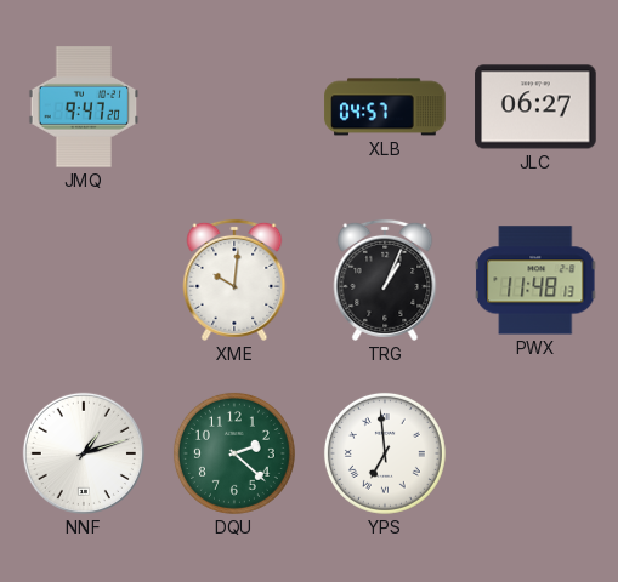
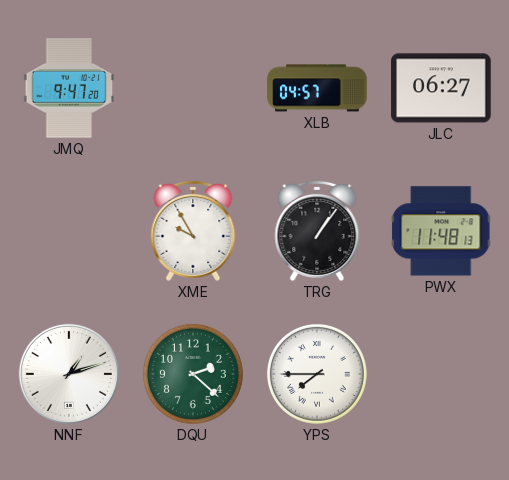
XME: 10:01 -> 9:55 (193, 231)
TRG: 1:04 -> 1:06 (317, 231)
YPS: 6:59 -> 7:45 (317, 374)
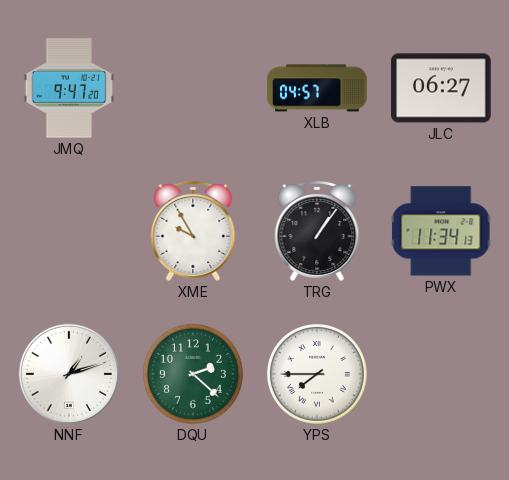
PWX: 11:48 -> 11:34 (441, 231)
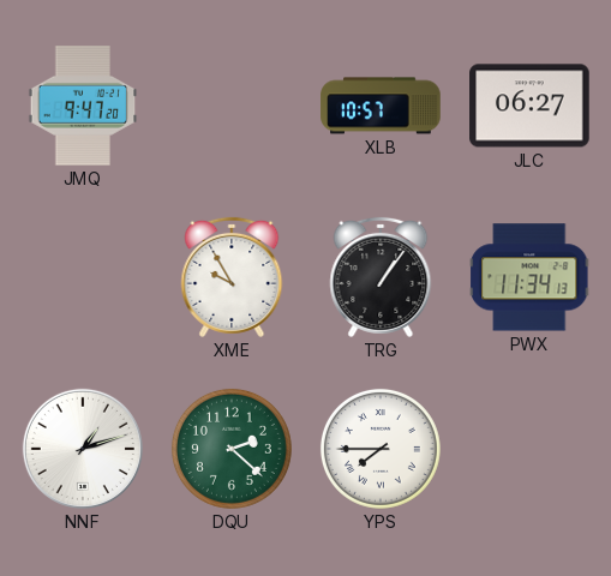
XLB: 04:57 -> 10:57 (381, 106)
